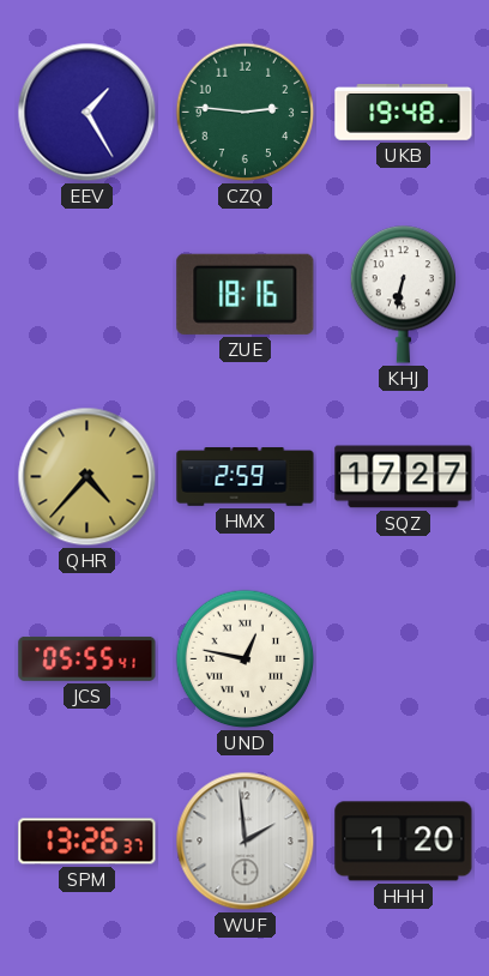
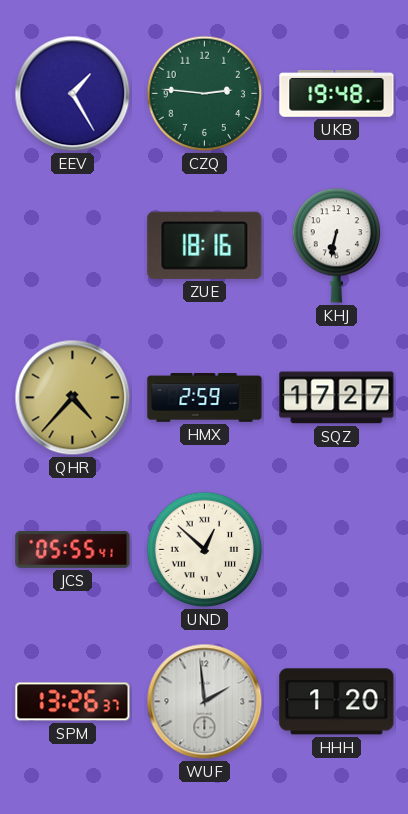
UND: 12:47 -> 12:52 (205, 550)
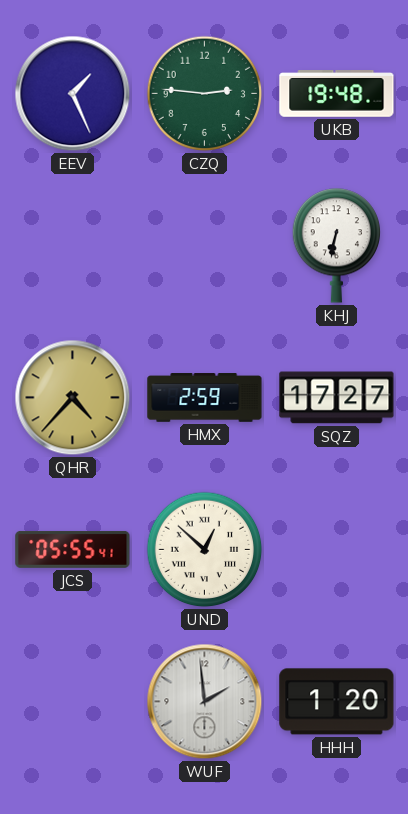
EEV: 1:25 -> 1:26 (73, 94)
ZUE: 18:16 -> none (205, 245)
SPM: 13:26 -> none (73, 702)
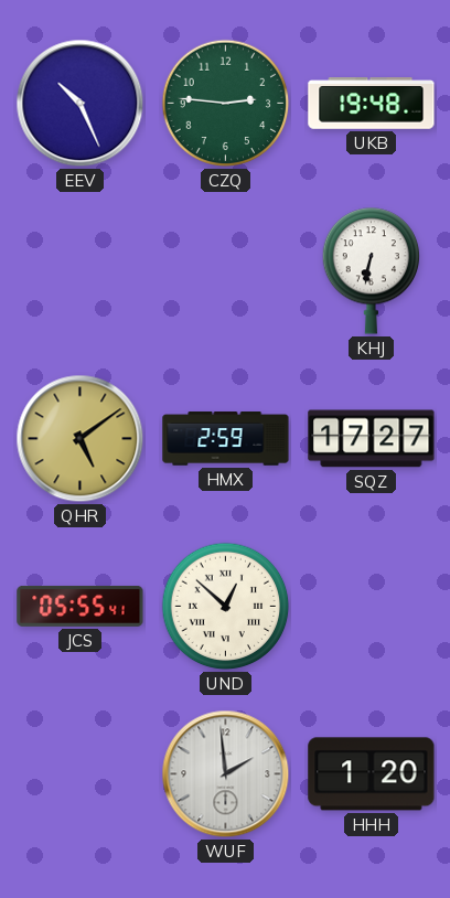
EEV: 1:26 -> 10:26 (81, 104)
QHR: 4:37 -> 5:09 (81, 439)
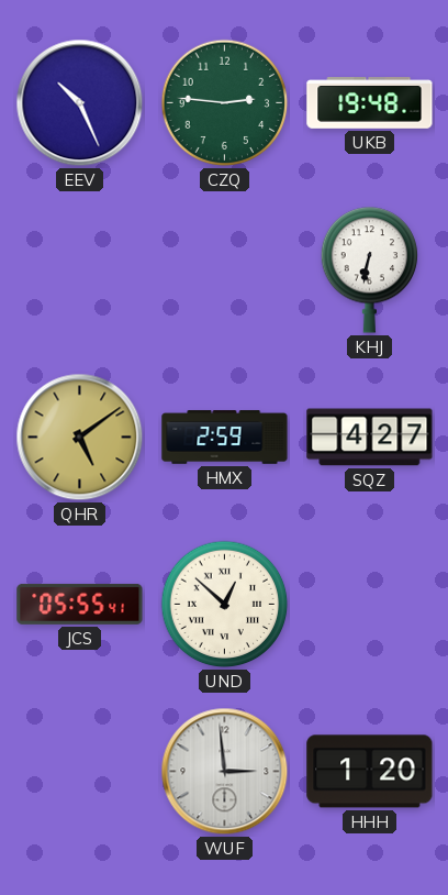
SQZ: 17:27 -> 4:27 (370, 438)
WUF: 1:59 -> 2:59 (225, 772)
